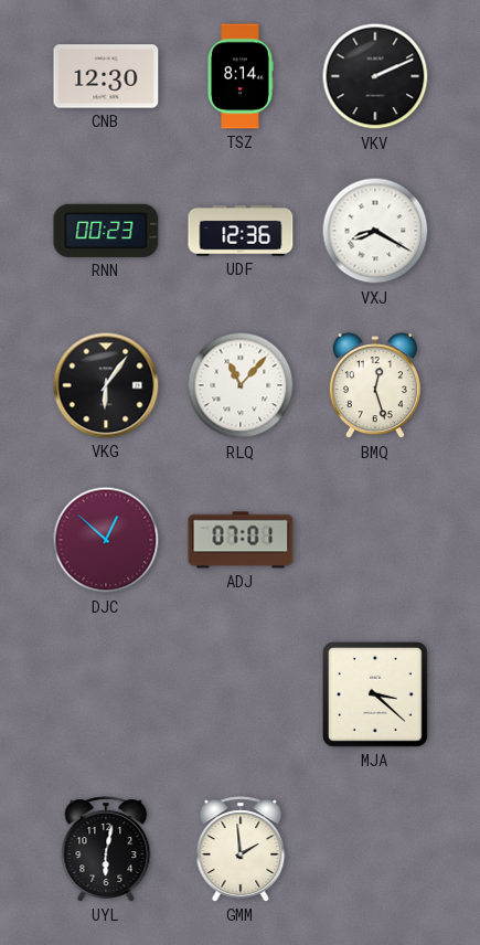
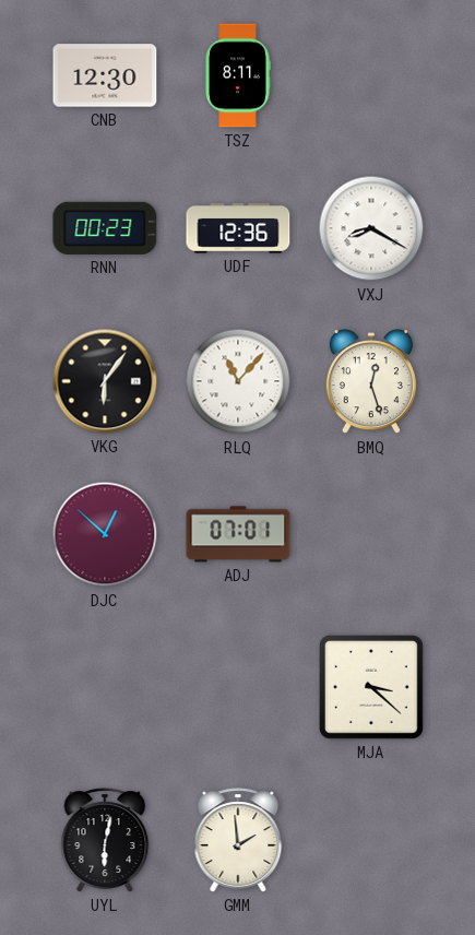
TSZ: 8:14 -> 8:11 (238, 75)
VKV: 2:11 -> none (375, 76)
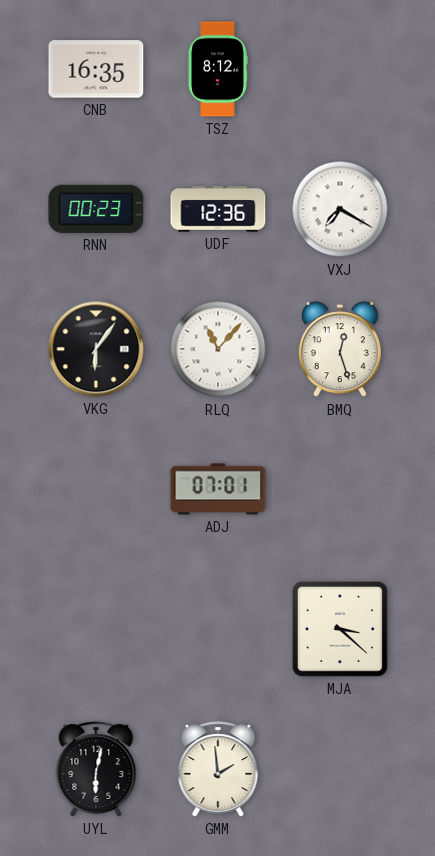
CNB: 12:30 -> 16:35 (96, 69)
TSZ: 8:11 -> 8:12 (218, 69)
VXJ: 8:20 -> 7:20 (340, 209)
DJC: 12:52 -> none (105, 534)
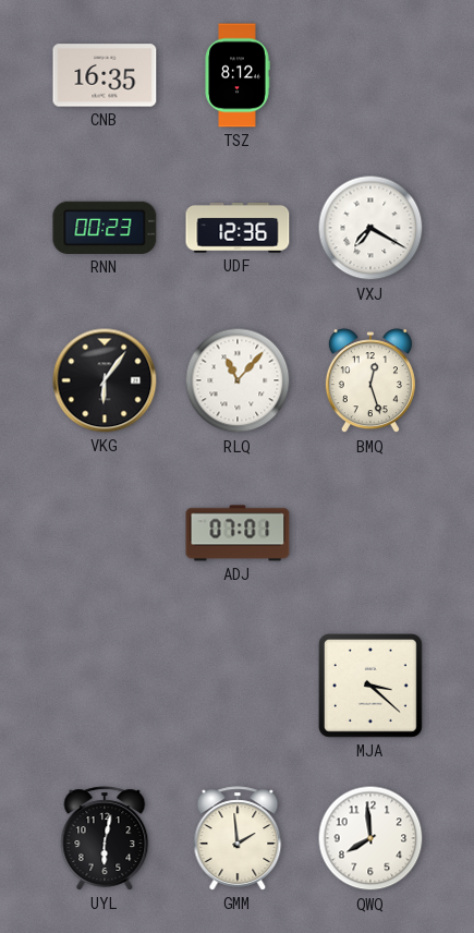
QWQ: none -> 7:59 (370, 838)
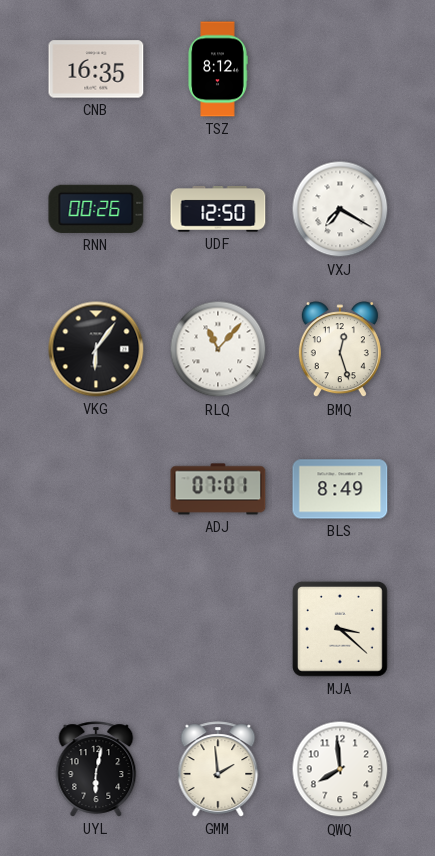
RNN: 00:23 -> 00:26 (96, 209)
UDF: 12:36 -> 12:50 (218, 210)
BLS: none -> 8:49 (340, 489)
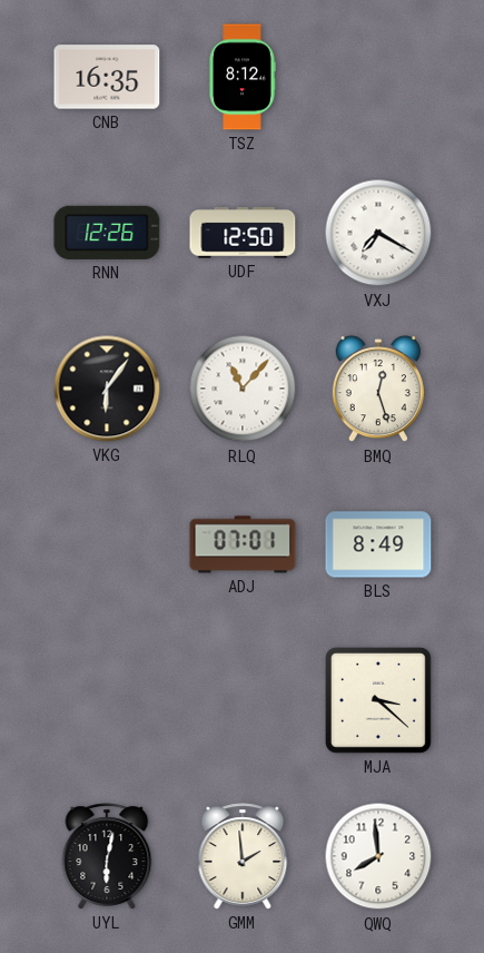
RNN: 00:26 -> 12:26 (107, 233)
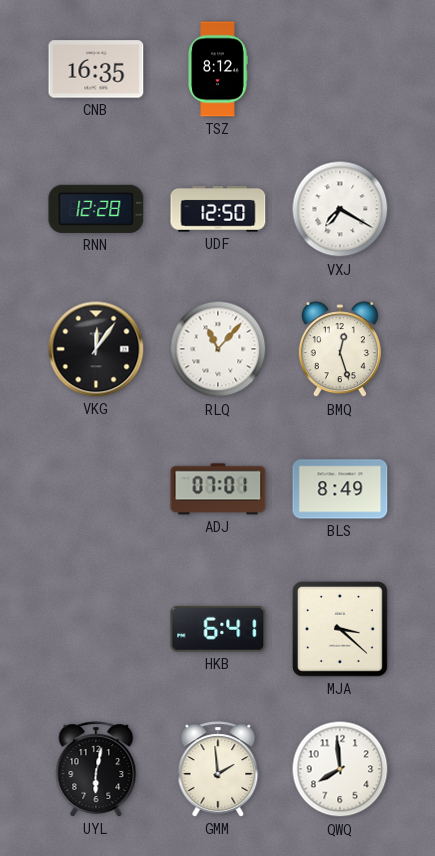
RNN: 12:26 -> 12:28 (96, 209)
VKG: 6:06 -> 12:06 (96, 349)
HKB: none -> 6:41 (218, 629)
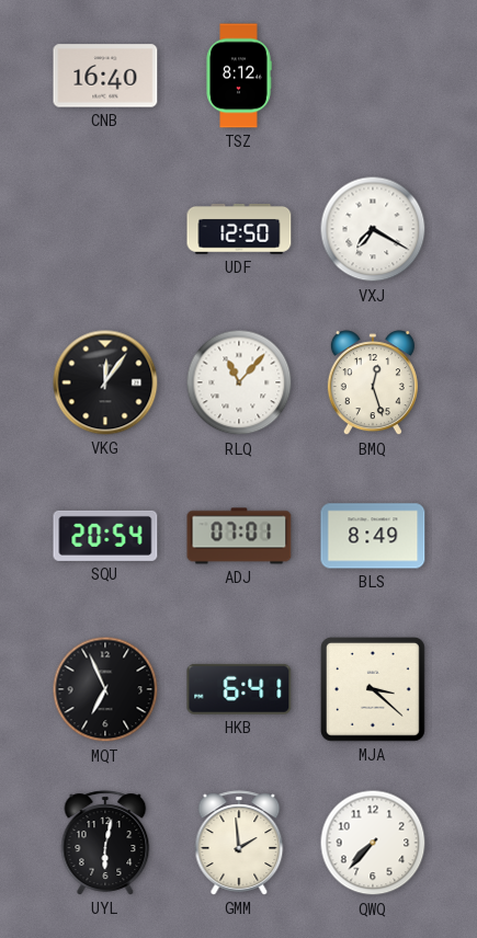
CNB: 16:35 -> 16:40 (105, 76)
RNN: 12:28 -> none (96, 209)
SQU: none -> 20:54 (105, 536)
MQT: none -> 6:56 (105, 689)
QWQ: 7:59 -> 7:37 (373, 843)
